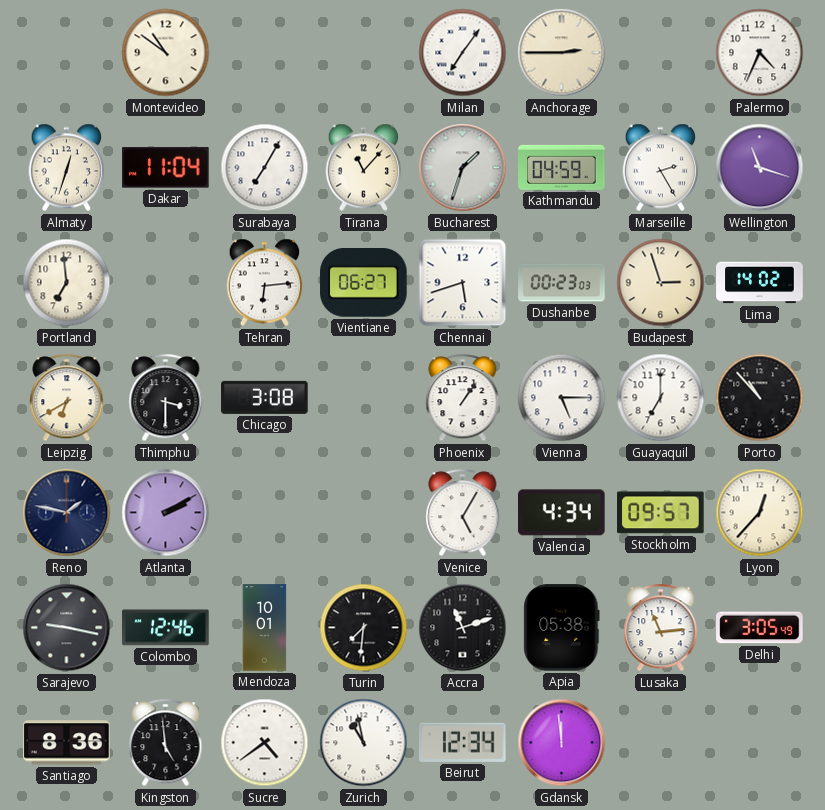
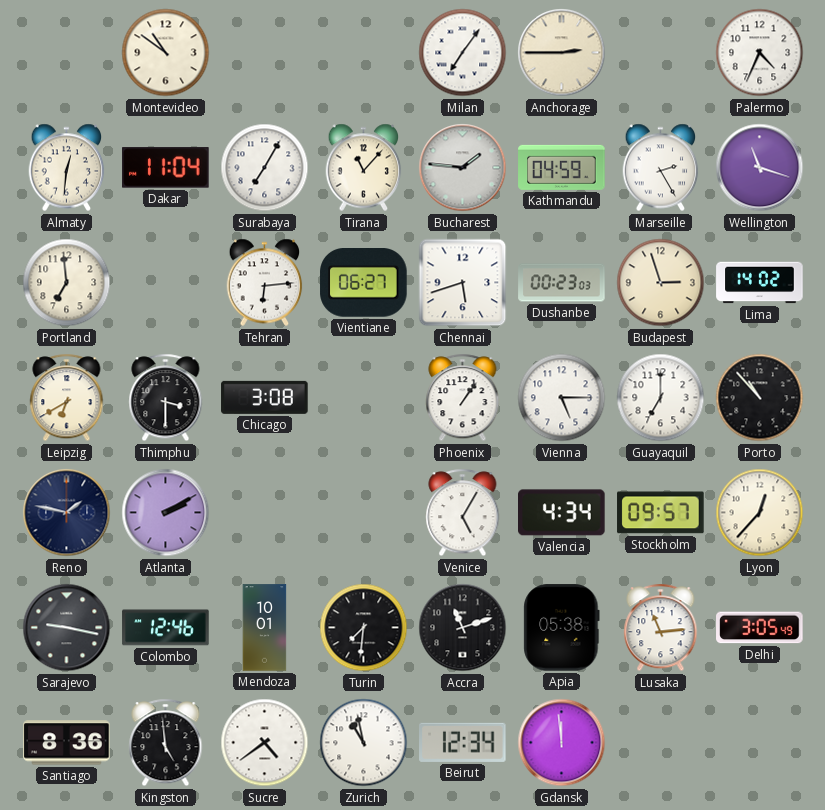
Almaty: 12:33 -> 12:31 (67, 168)
Bucharest: 1:33 -> 1:46 (463, 168)
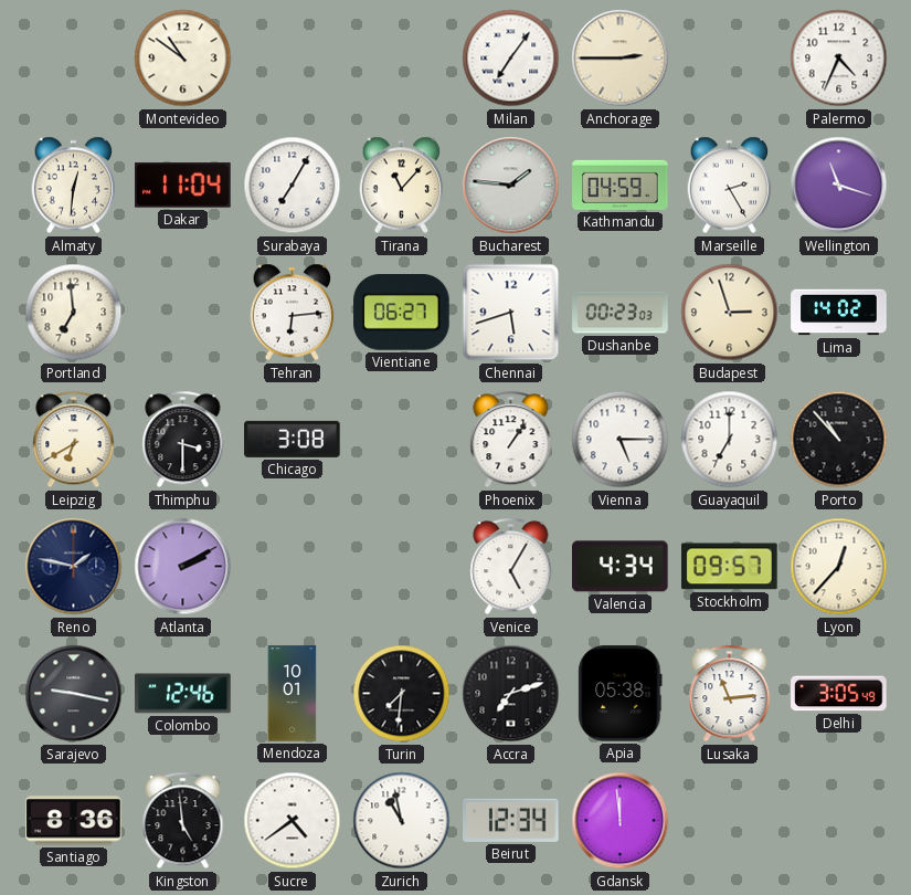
Accra: 11:12 -> 7:12 (511, 694)
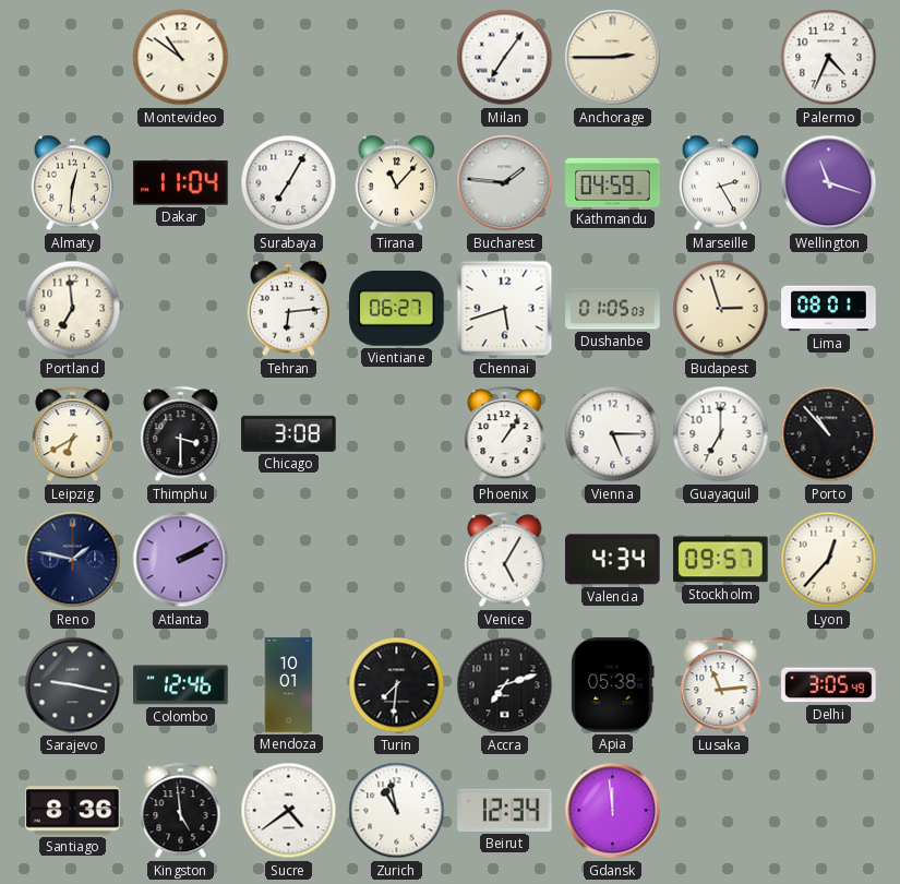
Dushanbe: 00:23 -> 01:05 (613, 309)
Lima: 14:02 -> 08:01 (829, 309)
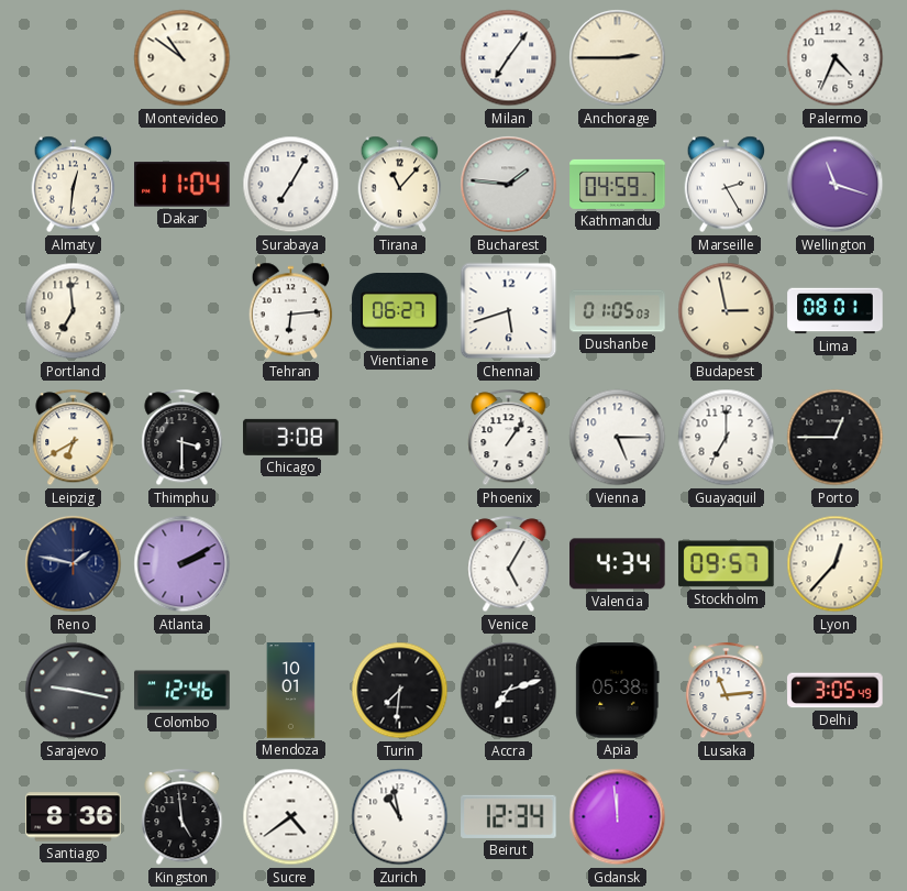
Budapest: 2:57 -> 2:58 (727, 311)
Porto: 10:53 -> 12:45 (836, 438)
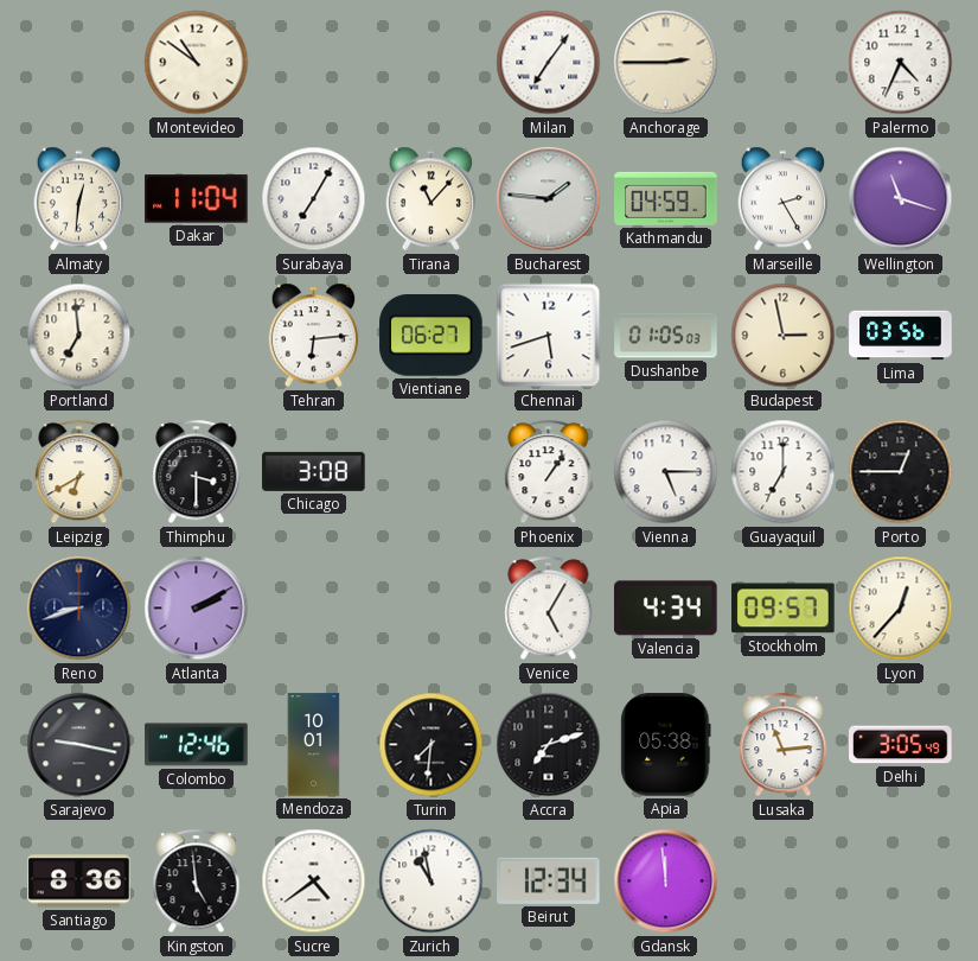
Lima: 08:01 -> 03:56 (901, 336)
Reno: 1:47 -> 8:42 (79, 609)
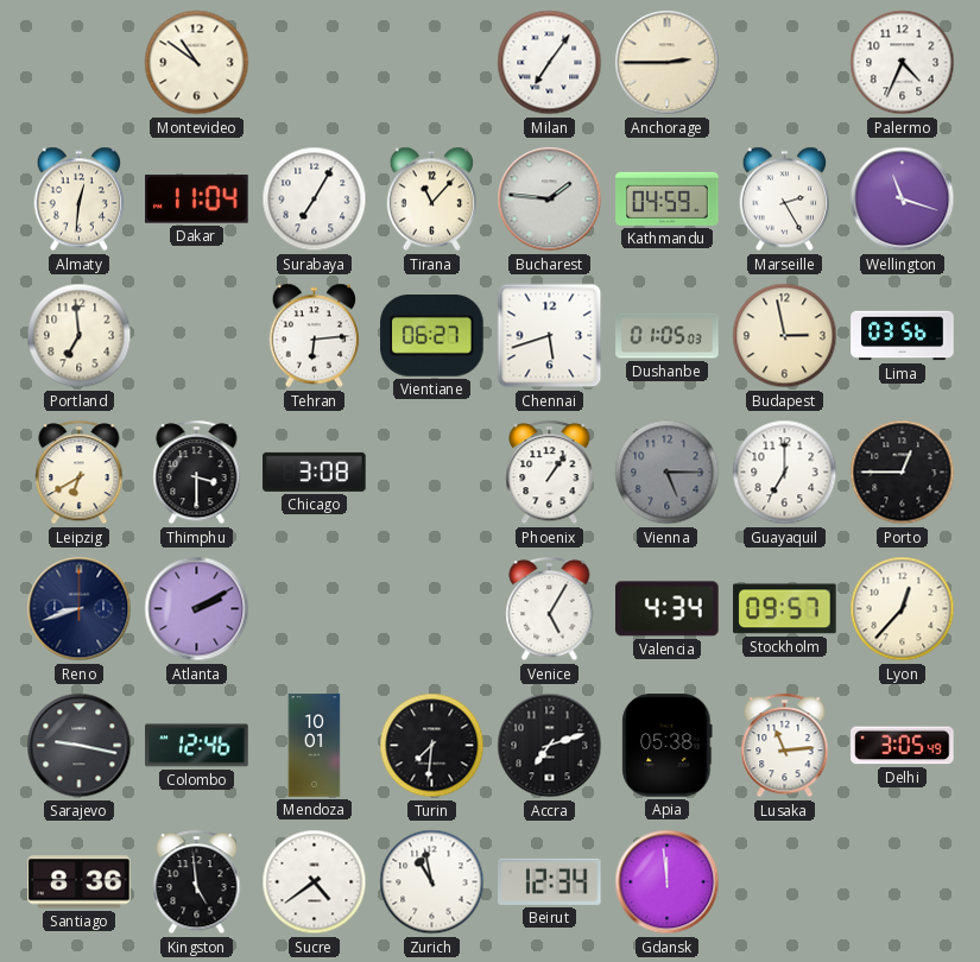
Vienna dial: white -> grey (668, 473)
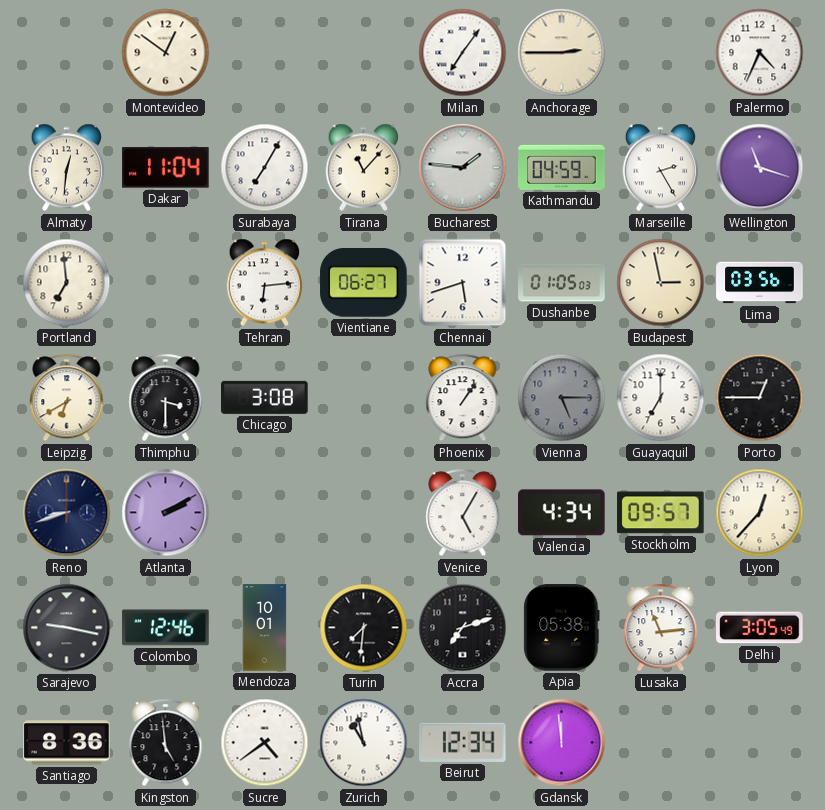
Montevideo: 10:51 -> 12:51 (166, 53)
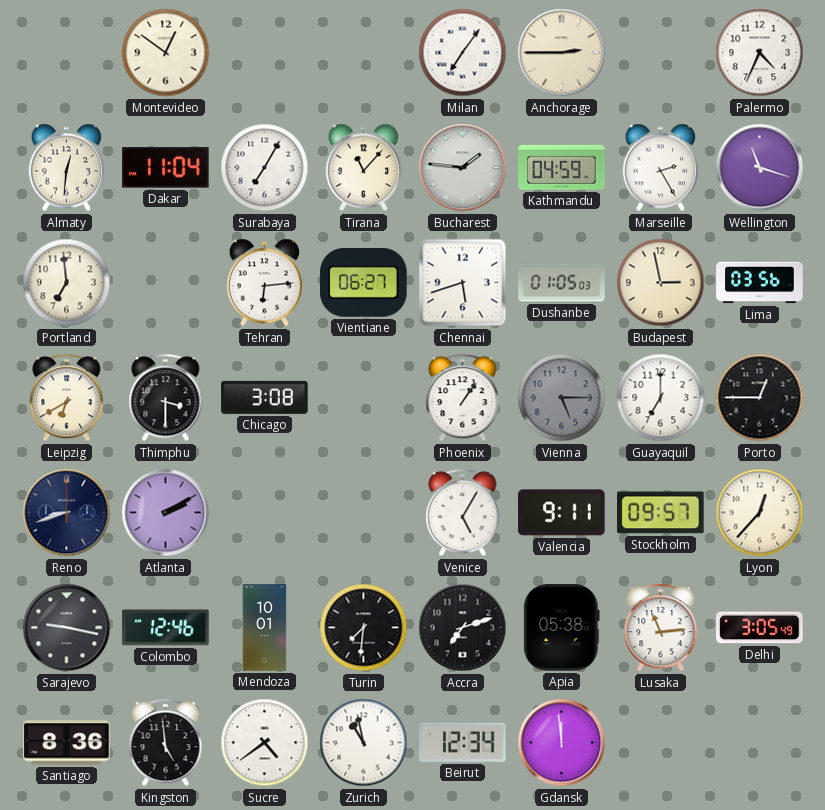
Valencia: 4:34 -> 9:11 (562, 513)
